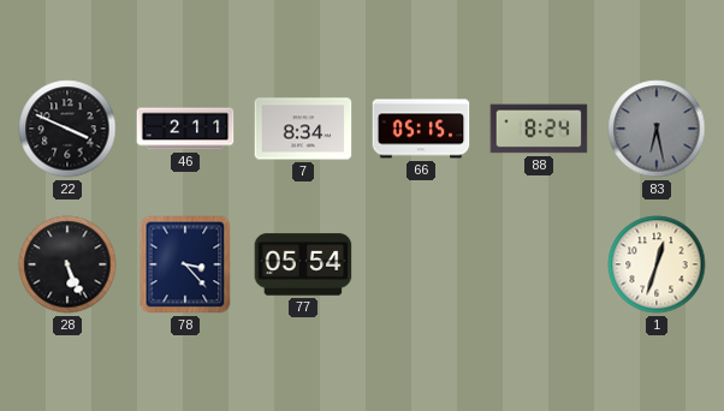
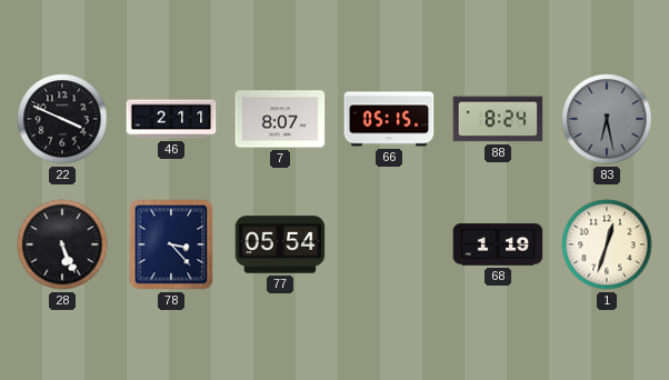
7: 8:34 -> 8:07 (280, 119)
68: none -> 1:19 (498, 244)
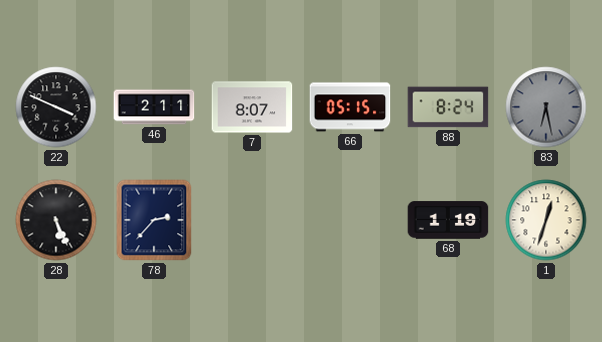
78: 3:23 -> 2:37 (154, 220)
77: 05:54 -> none (280, 244)
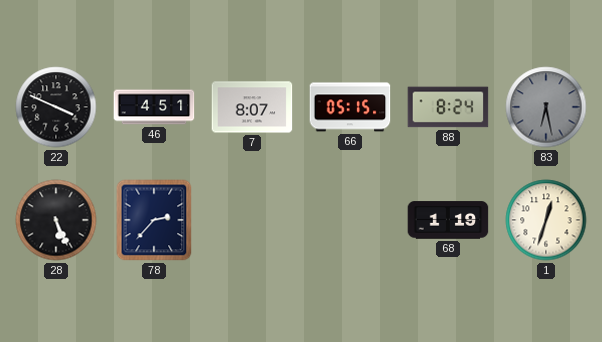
46: 2:11 -> 4:51 (154, 107)
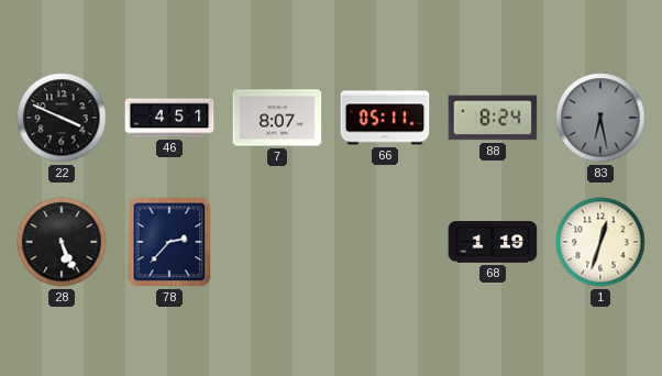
66: 05:15 -> 05:11 (385, 118)
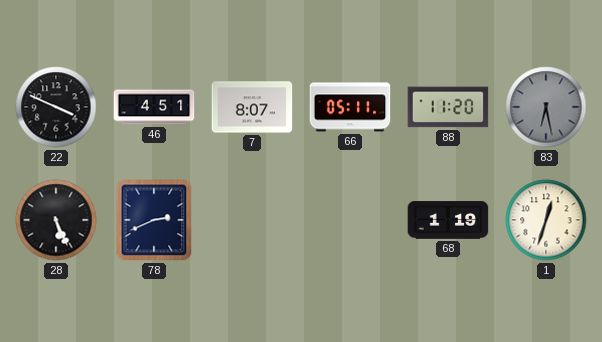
88: 8:24 -> 11:20 (448, 107)
78: 2:37 -> 2:41 (154, 220)
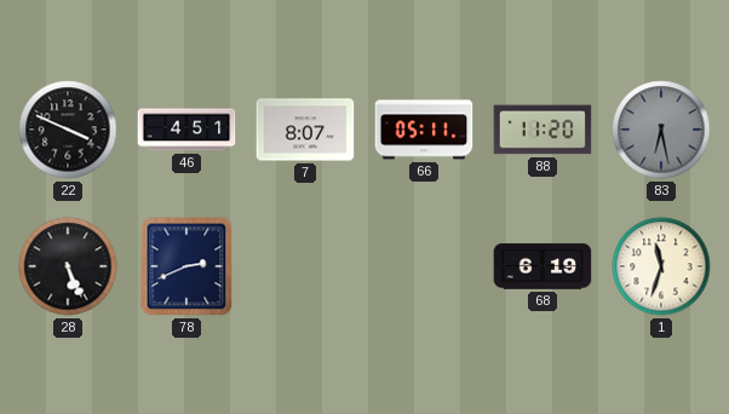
68: 1:19 -> 6:19 (543, 266)
1: 12:33 -> 11:33 (661, 266)
